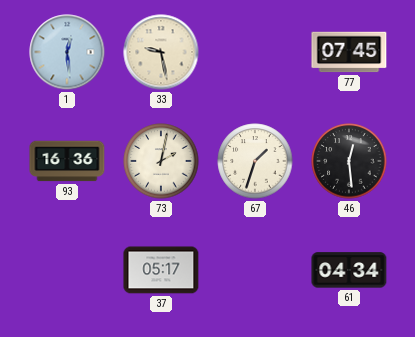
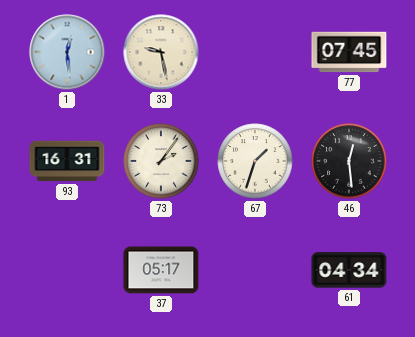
93: 16:36 -> 16:31 (67, 161)
73: 2:02 -> 2:06 (161, 161)
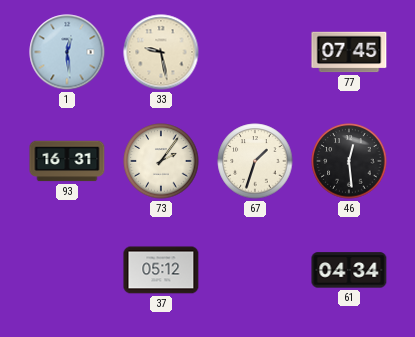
37: 05:17 -> 05:12 (161, 270)
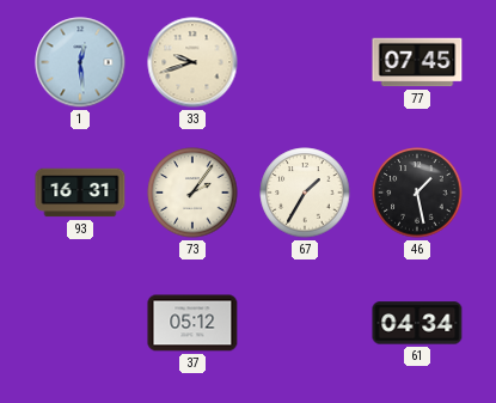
33: 9:28 -> 9:42 (192, 62)
67: 1:33 -> 1:35 (305, 193)
46: 12:29 -> 1:28 (417, 193)
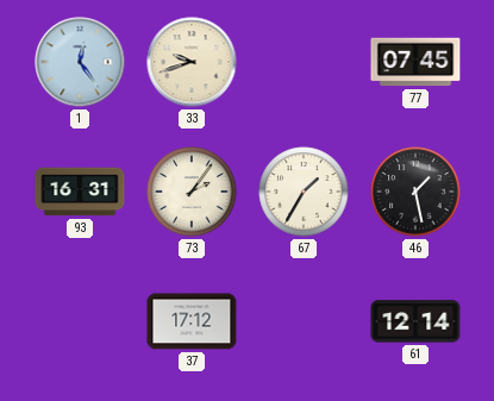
1: 12:29 -> 12:24 (80, 62)
37: 05:12 -> 17:12 (192, 321)
61: 04:34 -> 12:14 (415, 321)
